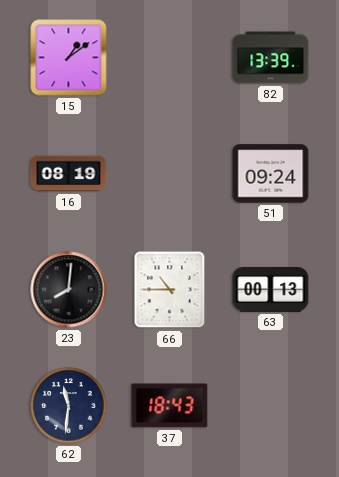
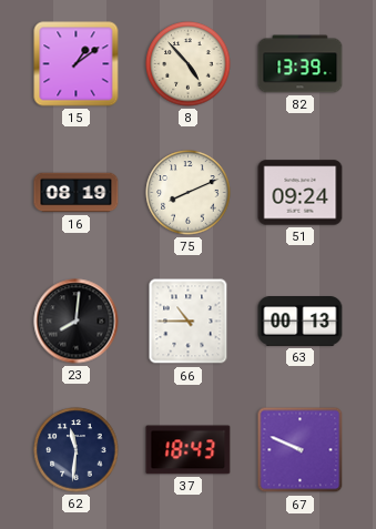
8: none -> 4:53 (189, 64)
75: none -> 8:11 (189, 193)
67: none -> 9:49 (301, 450)
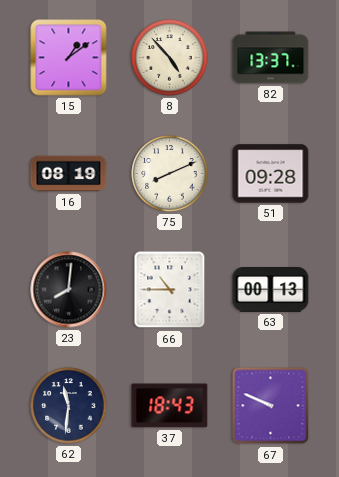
82: 13:39 -> 13:37 (271, 58)
51: 09:24 -> 09:28 (271, 174)
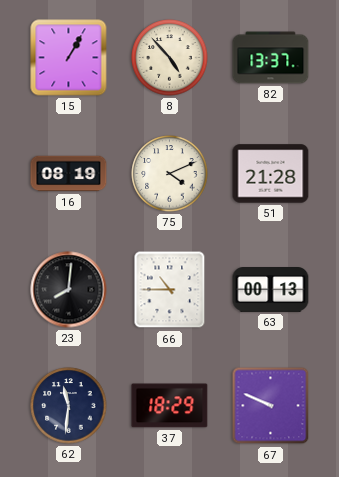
15: 1:09 -> 1:05 (69, 58)
75: 8:11 -> 4:11 (170, 174)
51: 09:28 -> 21:28 (271, 174)
37: 18:43 -> 18:29 (170, 406)
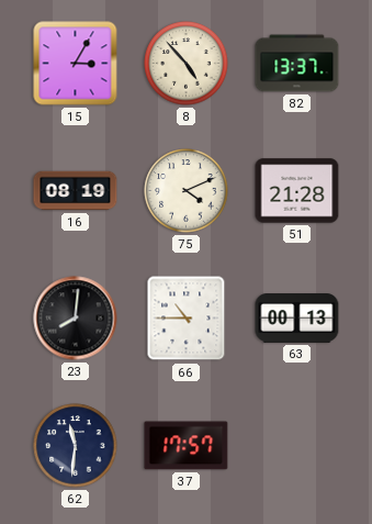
15: 1:05 -> 3:05 (76, 64)
37: 18:29 -> 17:57 (187, 446)
67: 9:49 -> none (271, 406)
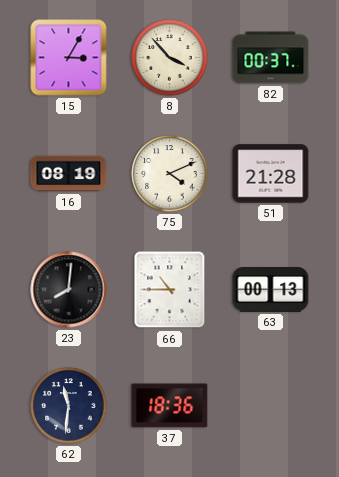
8: 4:53 -> 3:53 (170, 58)
82: 13:37 -> 00:37 (271, 58)
37: 17:57 -> 18:36 (170, 406)
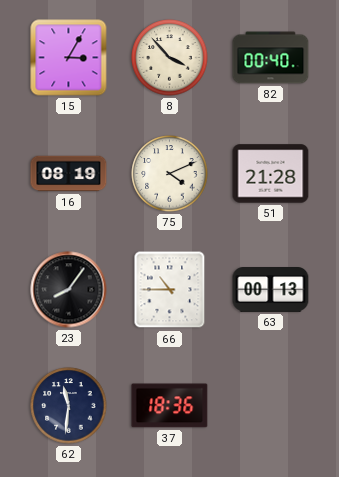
82: 00:37 -> 00:40 (271, 58)
23: 8:01 -> 8:06 (69, 290)
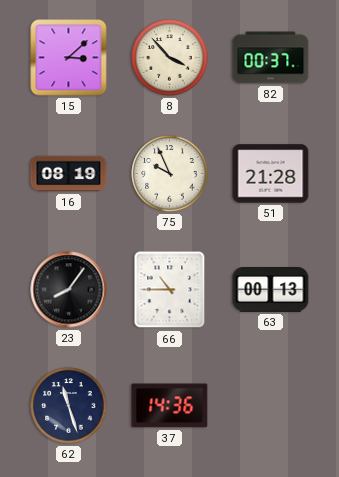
15: 3:05 -> 3:08 (69, 58)
82: 00:40 -> 00:37 (271, 58)
75: 4:11 -> 9:56 (170, 174)
62: 11:31 -> 11:27 (69, 406)
37: 18:36 -> 14:36 (170, 406)
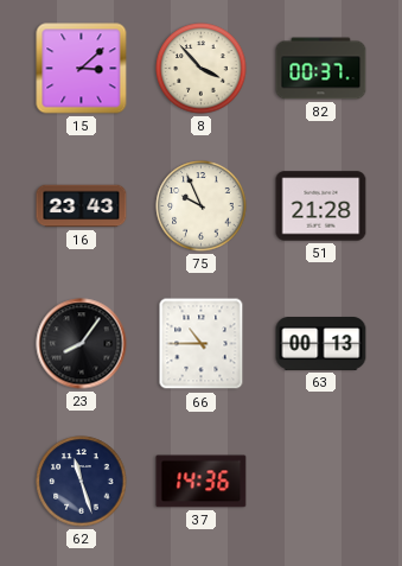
16: 08:19 -> 23:43 (82, 206)
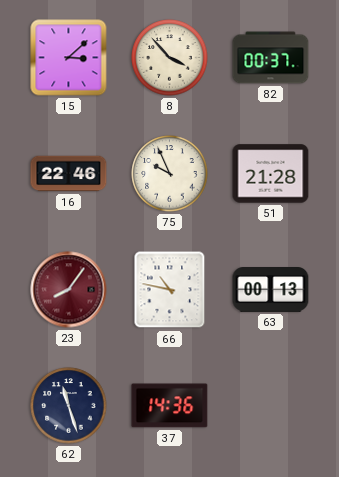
16: 23:43 -> 22:46 (69, 174)
23 dial: black -> burgundy (69, 290)
66: 10:45 -> 10:47 (170, 290)
